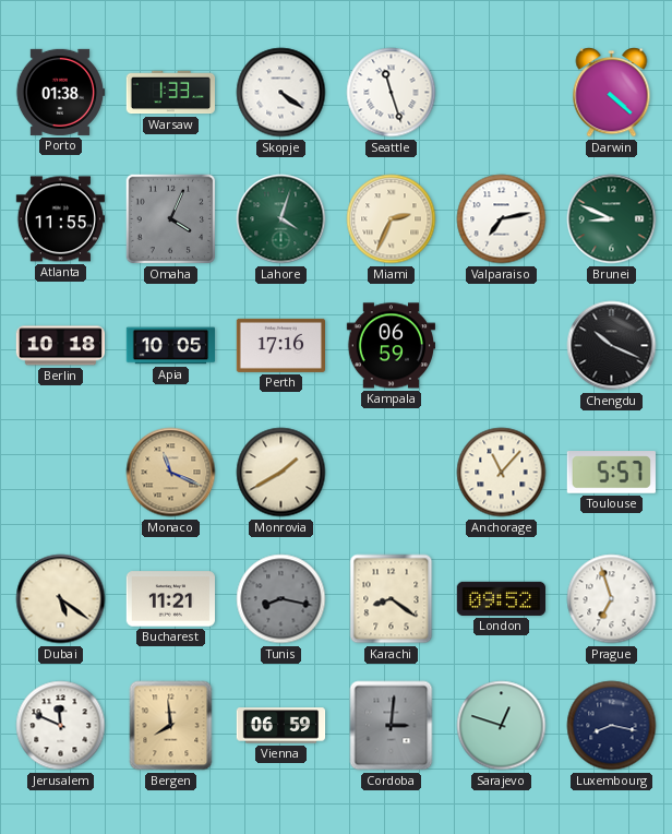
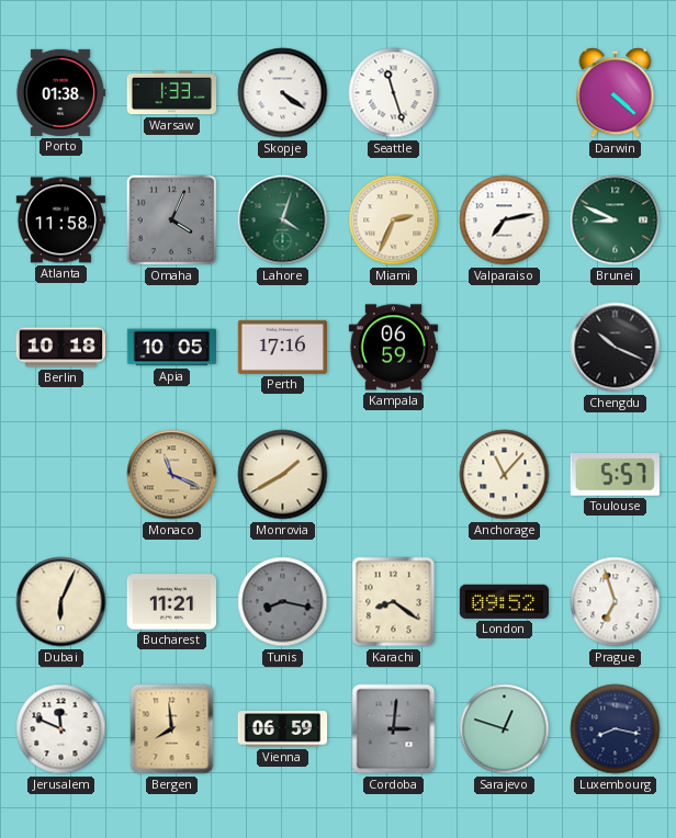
Atlanta: 11:55 -> 11:58 (60, 220)
Dubai: 5:21 -> 6:04 (61, 602)
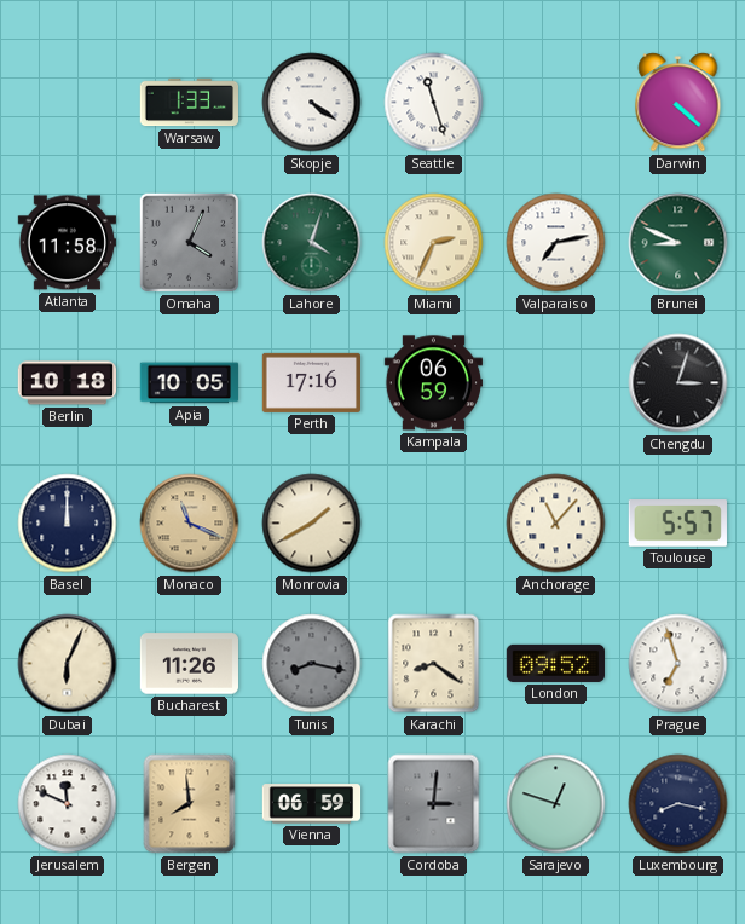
Porto: 01:38 -> none (59, 92)
Chengdu: 10:19 -> 3:03 (678, 383)
Basel: none -> 12:00 (68, 524)
Bucharest: 11:21 -> 11:26 (190, 664)
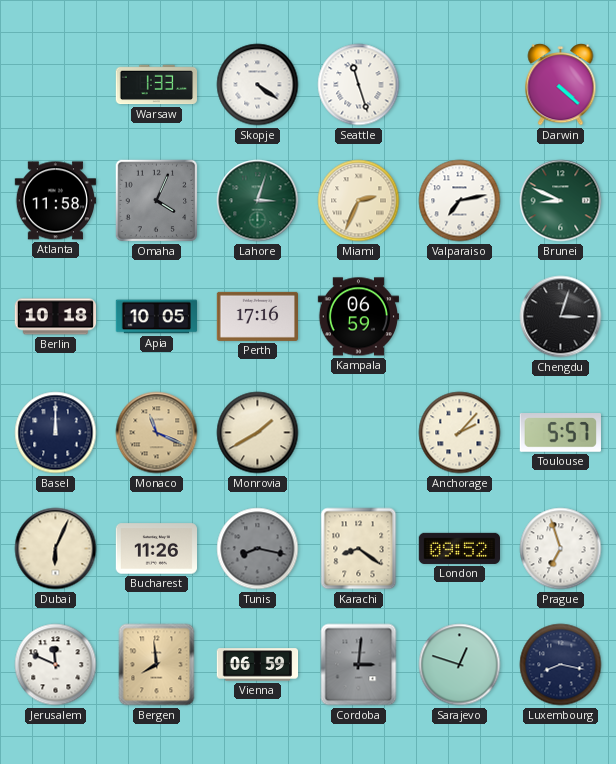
Lahore: 4:03 -> 3:03 (258, 201)
Anchorage: 11:07 -> 2:07 (460, 433)
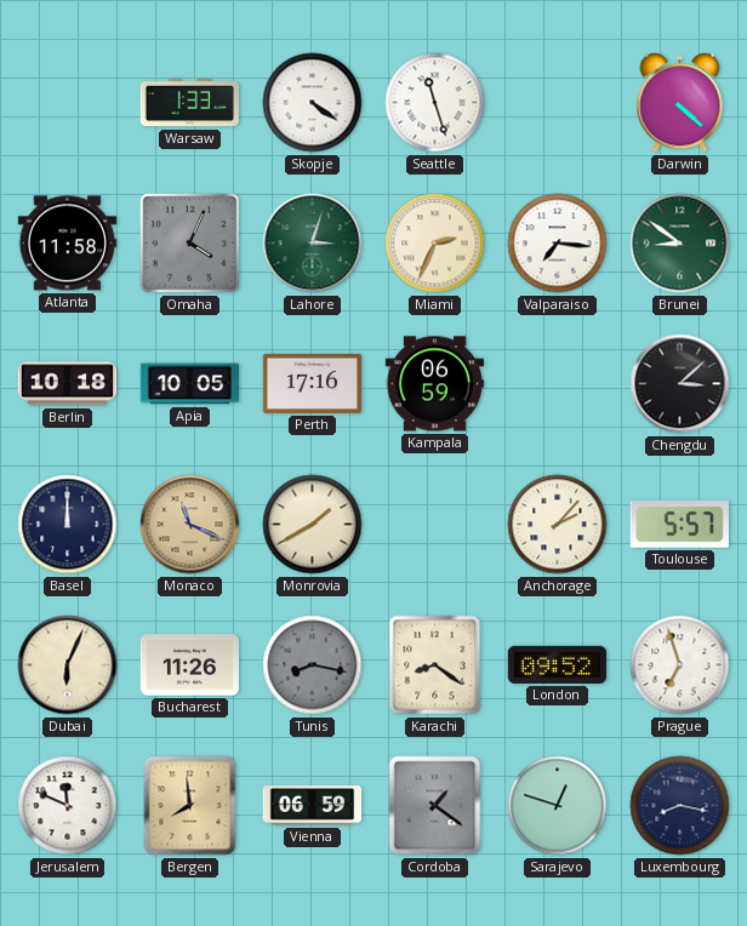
Valparaiso: 7:13 -> 7:16 (558, 244)
Brunei: 8:49 -> 8:51 (680, 244)
Chengdu: 3:03 -> 3:08 (680, 384)
Cordoba: 3:01 -> 1:21 (435, 806)
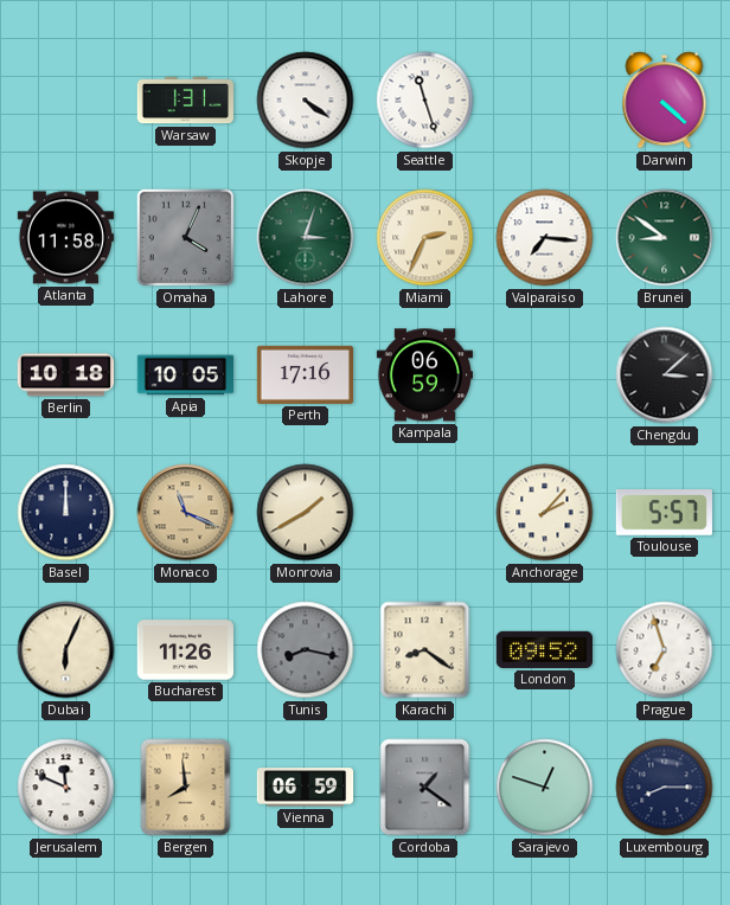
Warsaw: 1:33 -> 1:31 (186, 101)
Luxembourg: 8:17 -> 8:15 (665, 788)
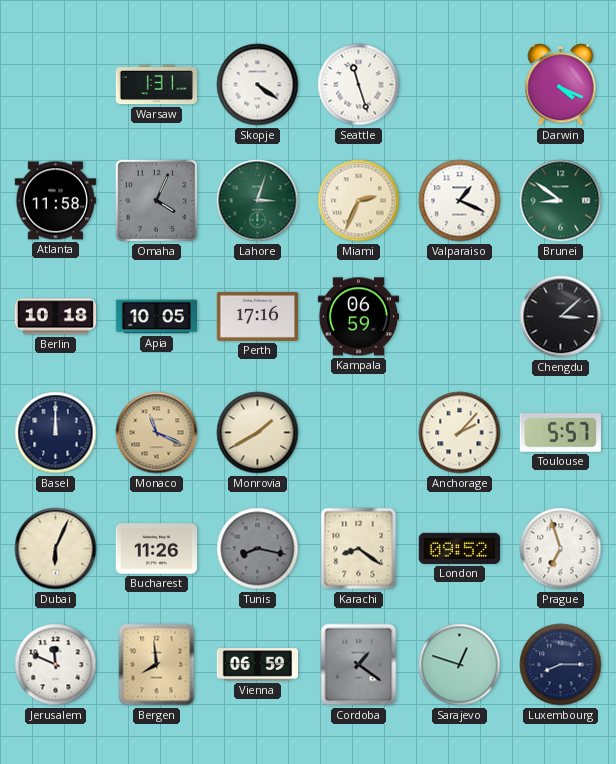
Darwin: 4:22 -> 4:19 (561, 85)
Valparaiso: 7:16 -> 1:19 (460, 201)
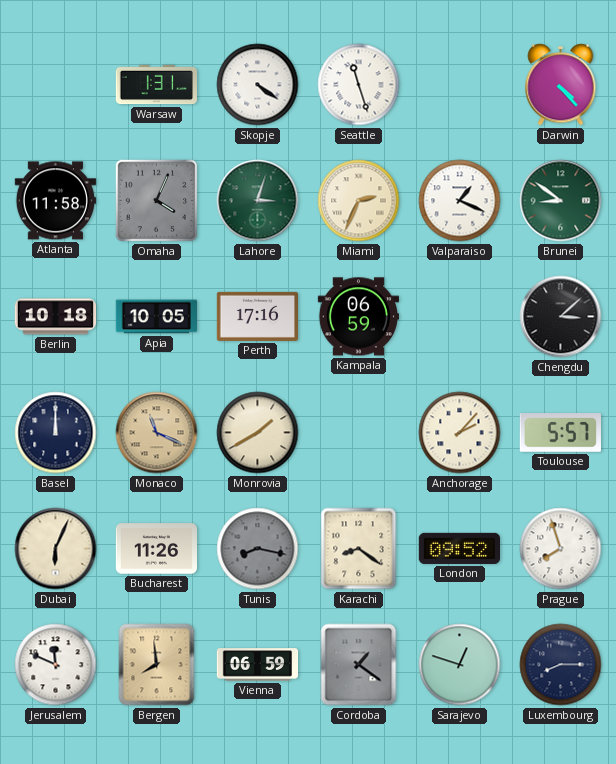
Darwin: 4:19 -> 4:23 (561, 85)
Prague: 6:57 -> 7:57 (561, 549)
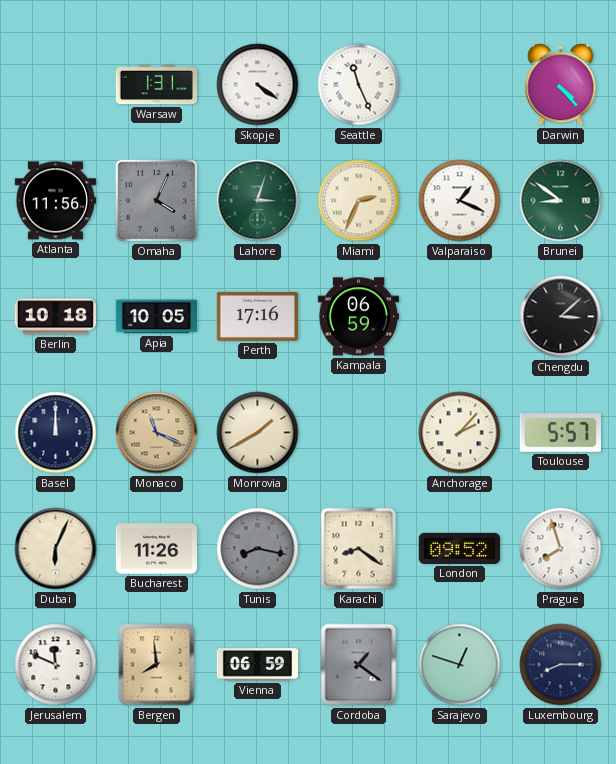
Seattle: 11:27 -> 11:26 (359, 85)
Atlanta: 11:58 -> 11:56 (55, 201)
